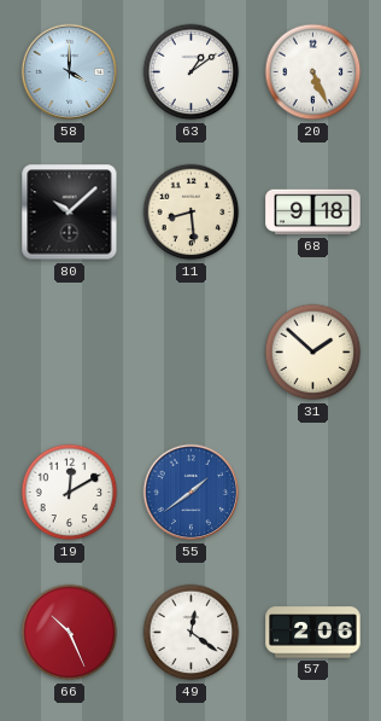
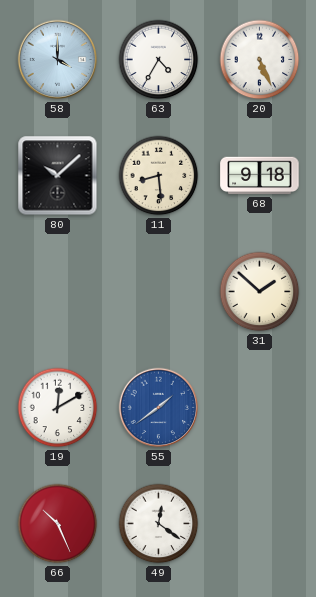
63: 1:09 -> 4:35 (159, 60)
57: 2:06 -> none (313, 633)
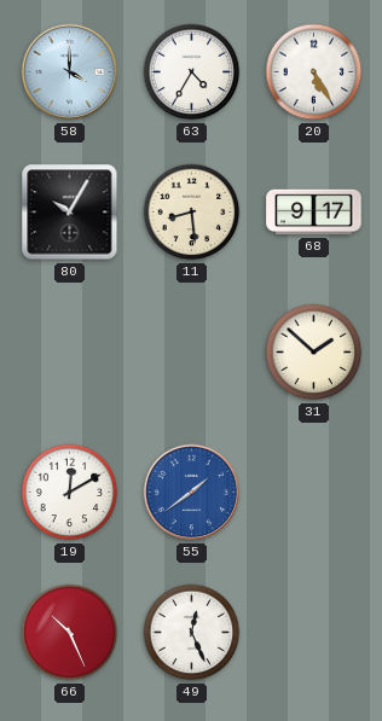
20: 5:26 -> 5:25 (314, 72)
80: 10:08 -> 10:05 (70, 213)
68: 9:18 -> 9:17 (314, 213)
49: 12:21 -> 12:26 (192, 633)
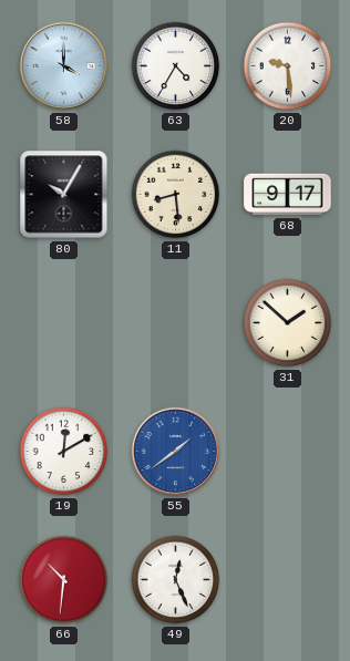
20: 5:25 -> 9:29 (288, 66)
66: 10:26 -> 10:31 (64, 580)
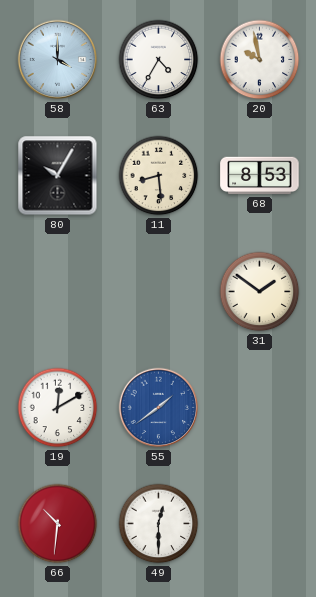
20: 9:29 -> 9:58 (260, 60)
68: 9:17 -> 8:53 (260, 176)
31: 1:52 -> 1:51 (260, 292)
49: 12:26 -> 12:30 (159, 524)
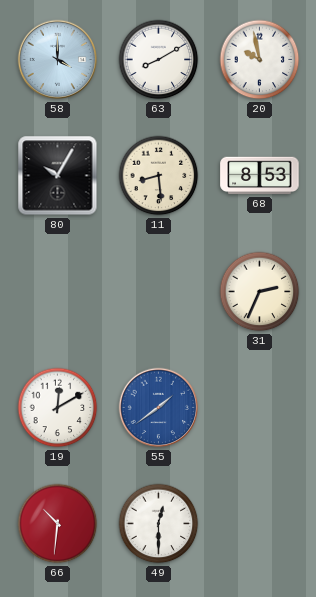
63: 4:35 -> 8:10 (159, 60)
31: 1:51 -> 2:34 (260, 292)
